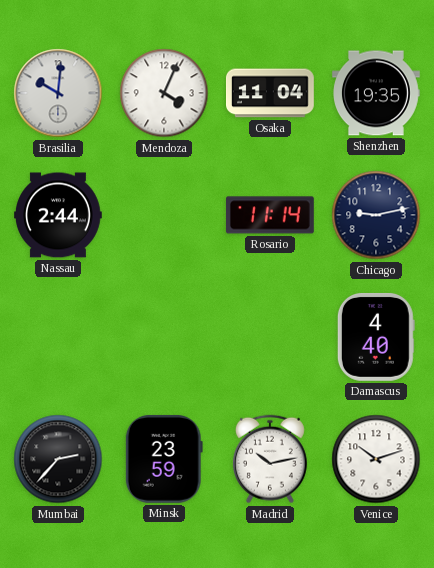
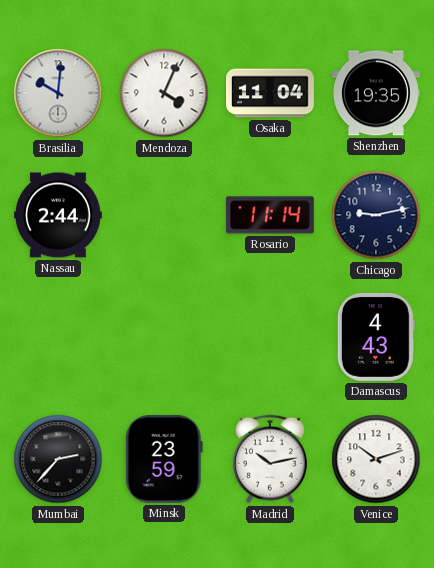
Damascus: 4:40 -> 4:43 (376, 337)
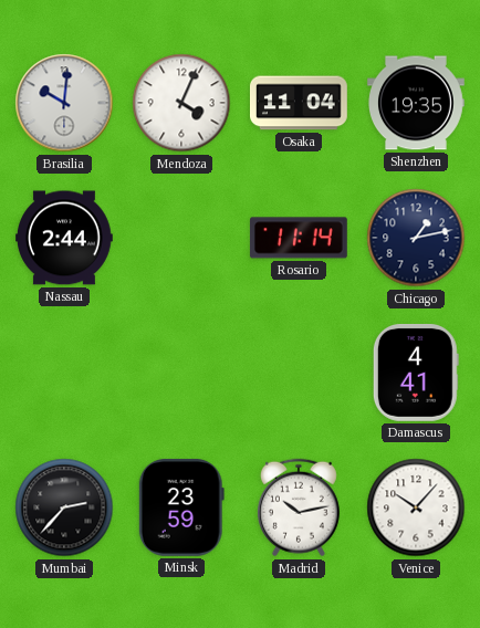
Chicago: 9:13 -> 1:13 (416, 238)
Damascus: 4:43 -> 4:41 (416, 373)
Venice: 10:12 -> 10:07 (416, 507)
